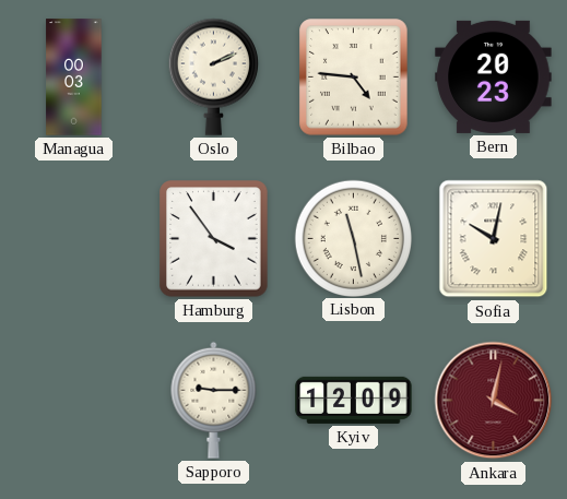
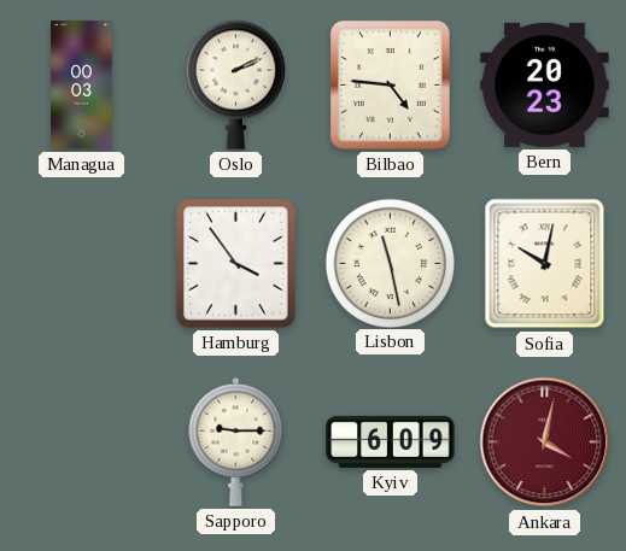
Kyiv: 12:09 -> 6:09 (391, 441)
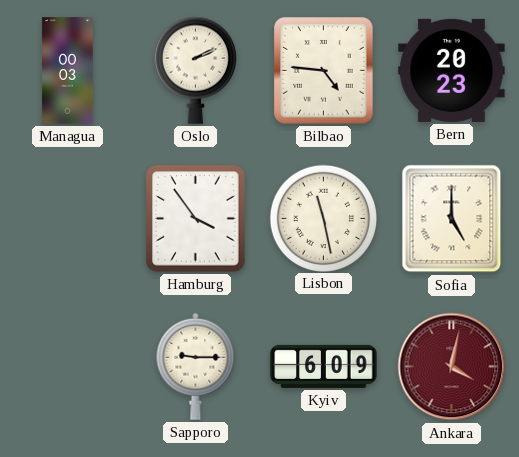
Sofia: 10:02 -> 5:00 (452, 219)
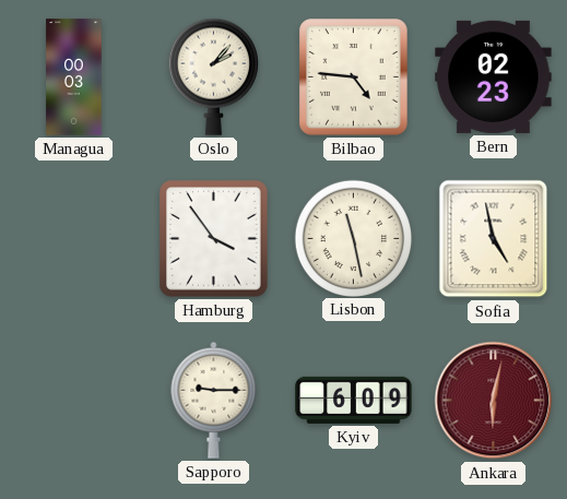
Oslo: 2:11 -> 2:07 (213, 76)
Bern: 20:23 -> 02:23 (494, 76)
Sofia: 5:00 -> 4:58 (494, 239)
Ankara: 4:02 -> 6:02 (494, 401)
